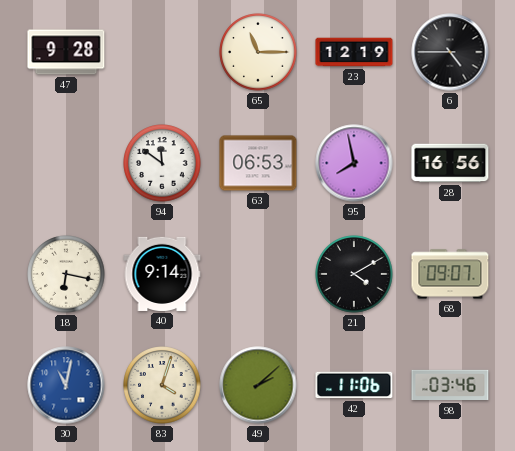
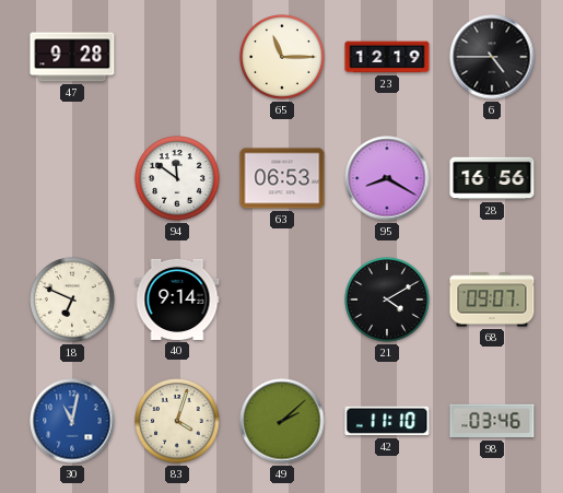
95: 7:58 -> 8:20 (387, 178)
18: 6:17 -> 6:49 (72, 300)
42: 11:06 -> 11:10 (387, 421)
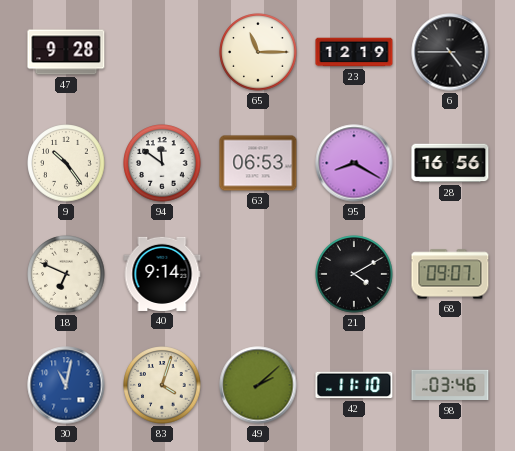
9: none -> 10:24 (66, 163)
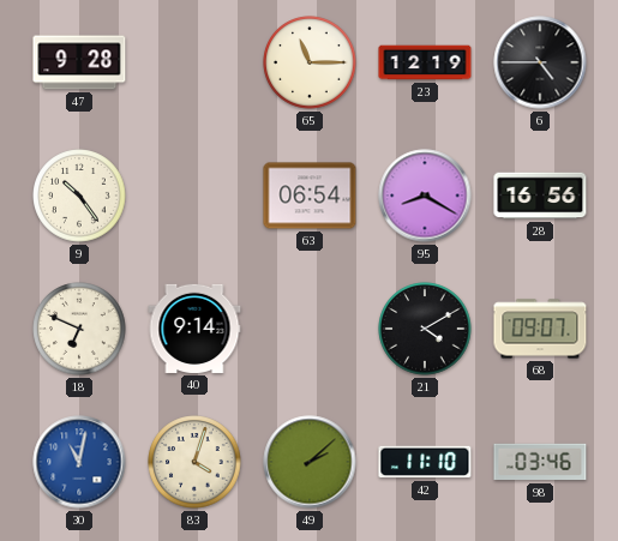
94: 11:51 -> none (162, 163)
63: 06:53 -> 06:54 (310, 196)
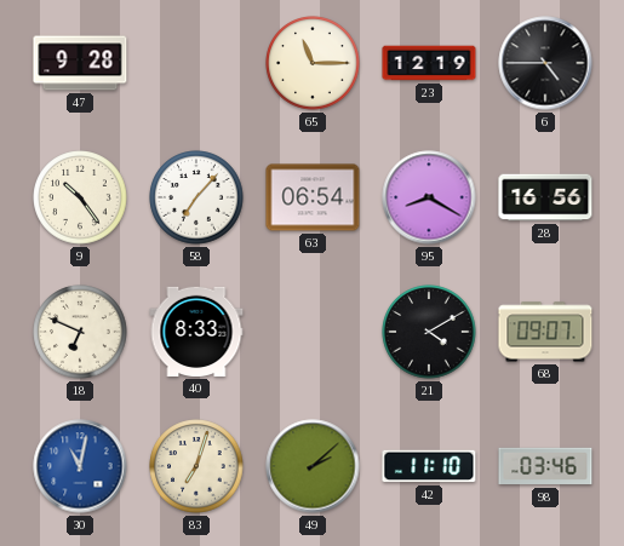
58: none -> 7:07 (196, 197)
40: 9:14 -> 8:33 (196, 332)
83: 4:03 -> 7:03 (196, 466)
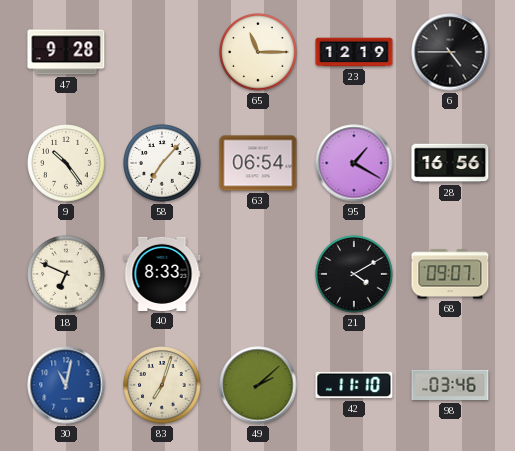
95: 8:20 -> 1:20 (354, 163)
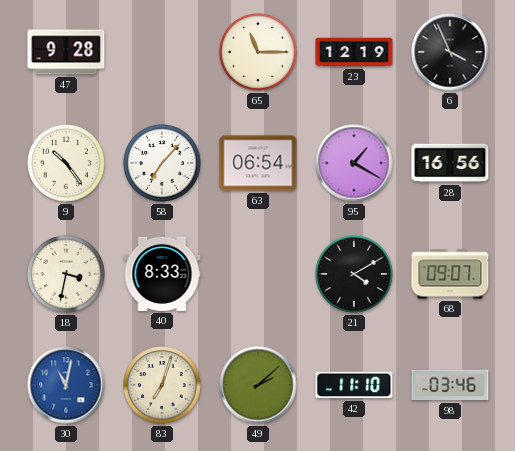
6: 4:45 -> 3:56 (450, 52)
18: 6:49 -> 3:32 (66, 274)
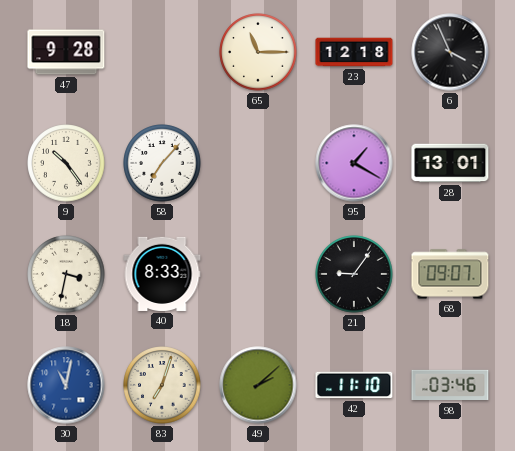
23: 12:19 -> 12:18 (354, 52)
63: 06:54 -> none (258, 163)
28: 16:56 -> 13:01 (450, 163)
21: 4:10 -> 9:06 (354, 274)
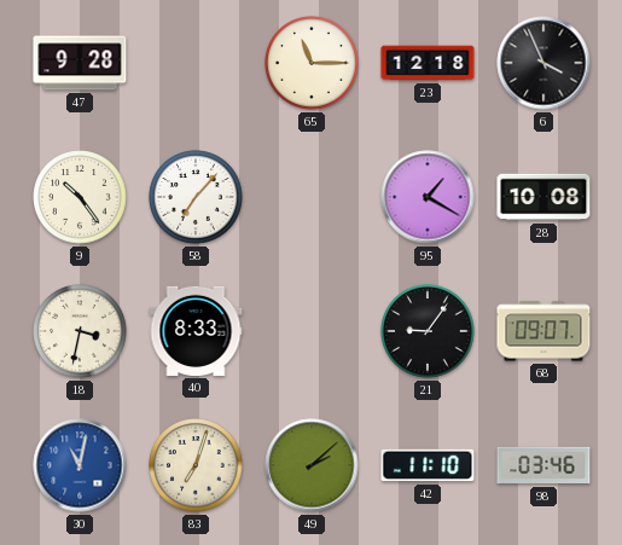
28: 13:01 -> 10:08 (543, 197)
